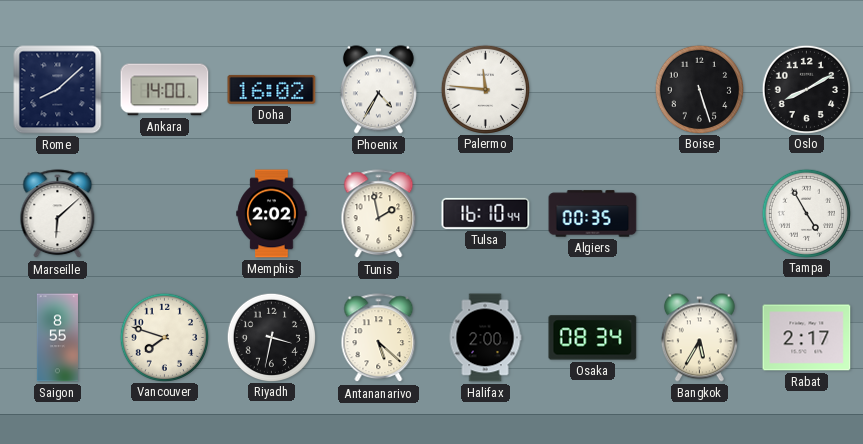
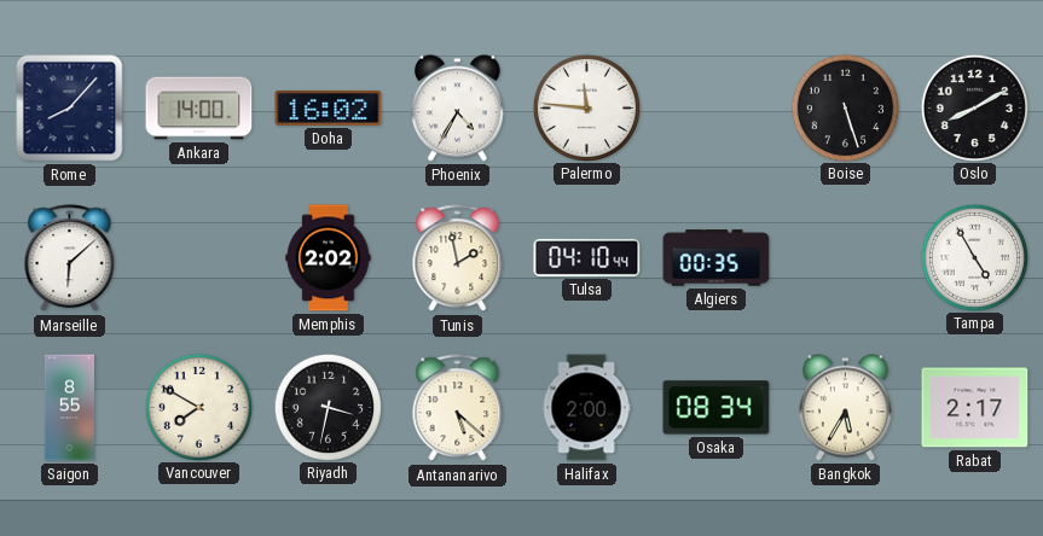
Rome: 8:08 -> 8:07 (70, 109)
Tulsa: 16:10 -> 04:10 (587, 257)
Vancouver: 7:48 -> 7:50 (198, 407)
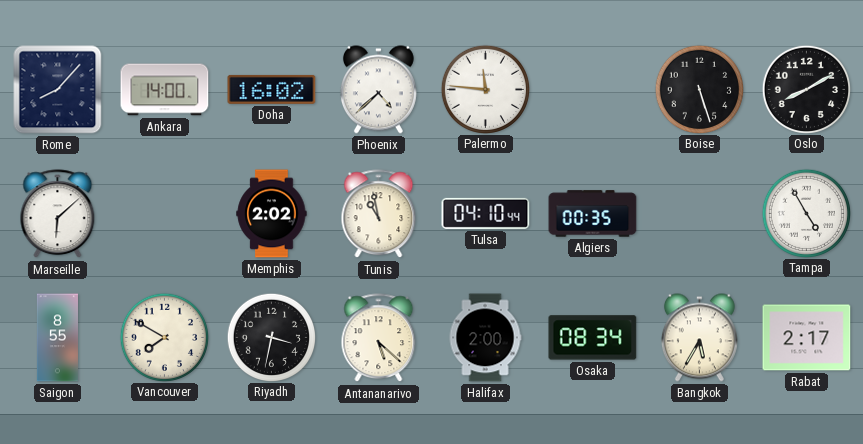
Phoenix: 4:35 -> 4:38 (378, 90)
Tunis: 1:58 -> 10:58 (379, 214)
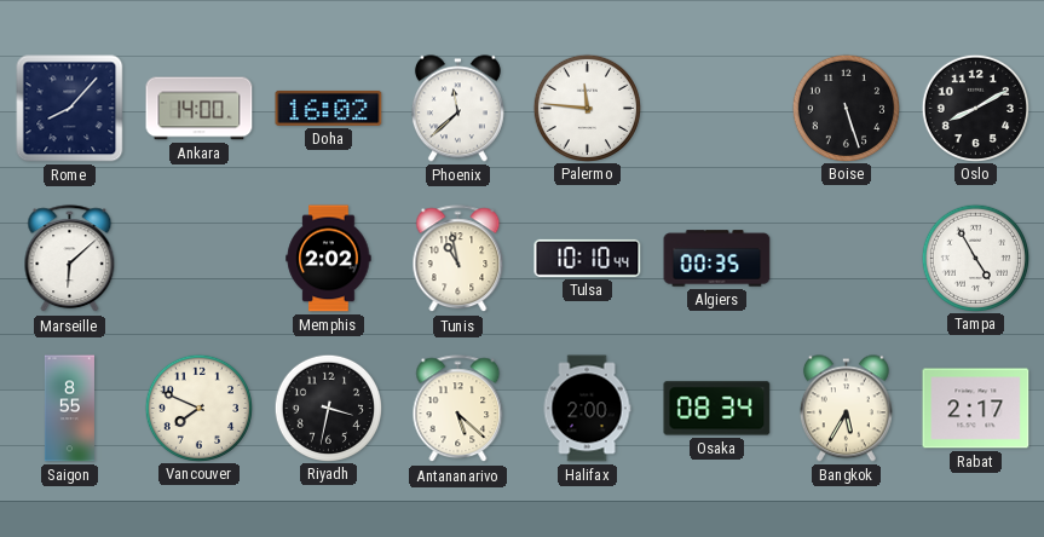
Phoenix: 4:38 -> 11:38 (457, 109)
Tulsa: 04:10 -> 10:10 (588, 258)
Vancouver: 7:50 -> 7:49 (198, 408)
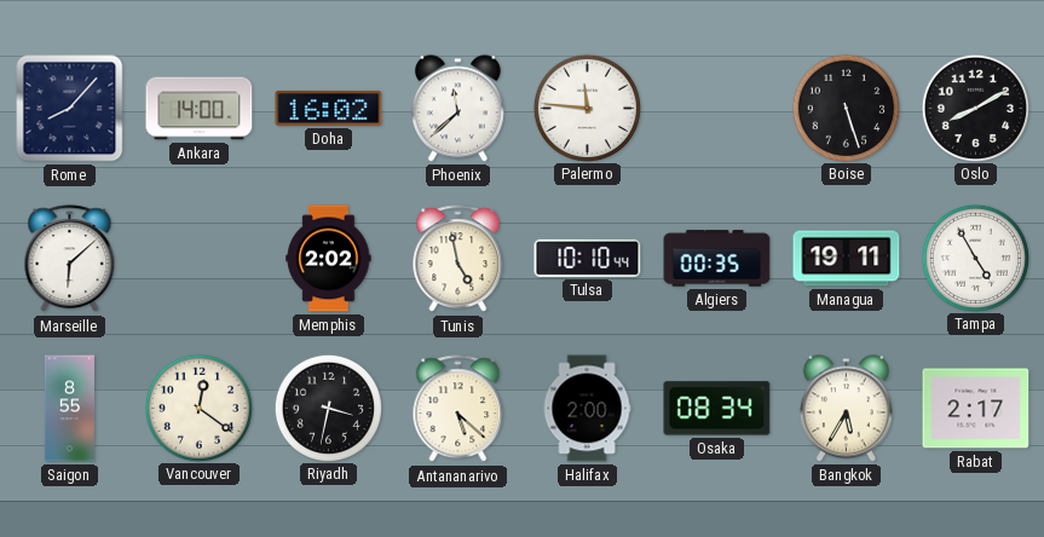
Tunis: 10:58 -> 4:58 (458, 259)
Managua: none -> 19:11 (847, 259)
Vancouver: 7:49 -> 12:21 (198, 408)
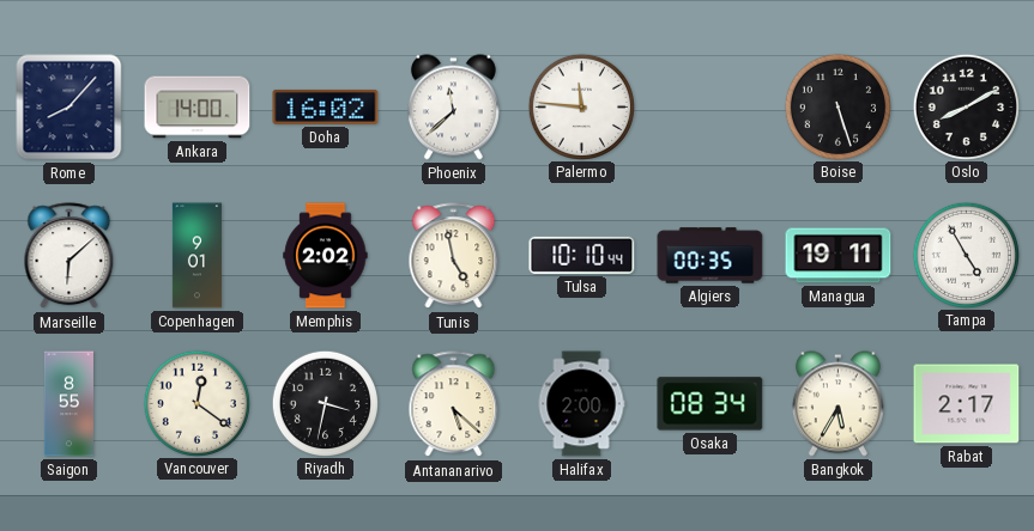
Copenhagen: none -> 9:01 (196, 256)
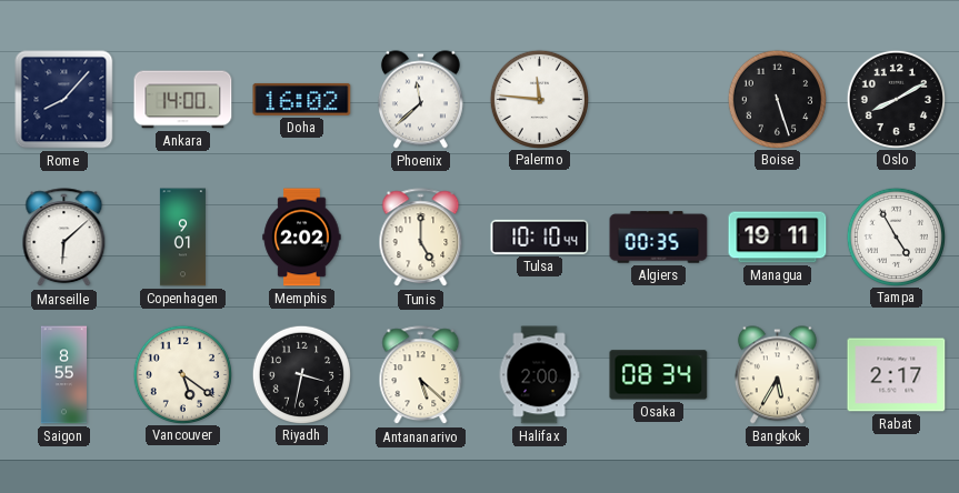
Tunis: 4:58 -> 5:00 (421, 238)
Vancouver: 12:21 -> 5:21 (182, 374)
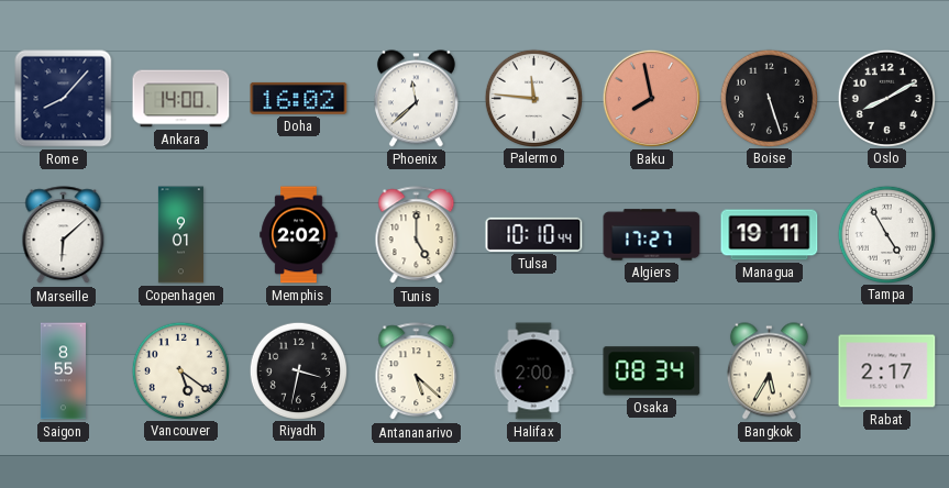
Baku: none -> 7:58 (651, 98)
Algiers: 00:35 -> 17:27 (652, 235)
